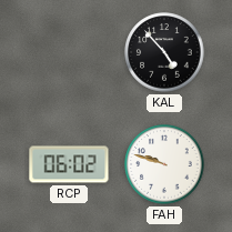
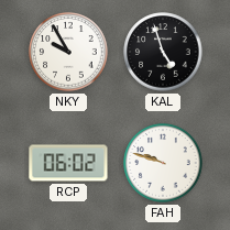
NKY: none -> 9:55 (68, 52)
KAL: 4:53 -> 4:57 (163, 52)
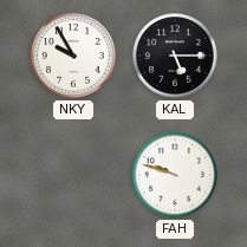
KAL: 4:57 -> 5:15 (175, 56)
RCP: 06:02 -> none (68, 163)
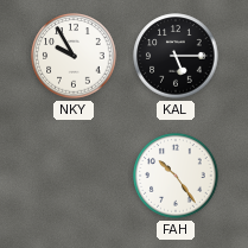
FAH: 9:48 -> 10:24 (176, 176)
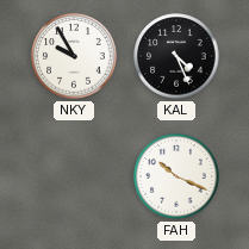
KAL: 5:15 -> 4:26 (176, 56)
FAH: 10:24 -> 10:19 (176, 176)
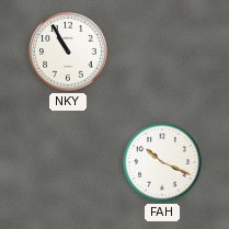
NKY: 9:55 -> 10:55 (68, 51)
KAL: 4:26 -> none (176, 56)
